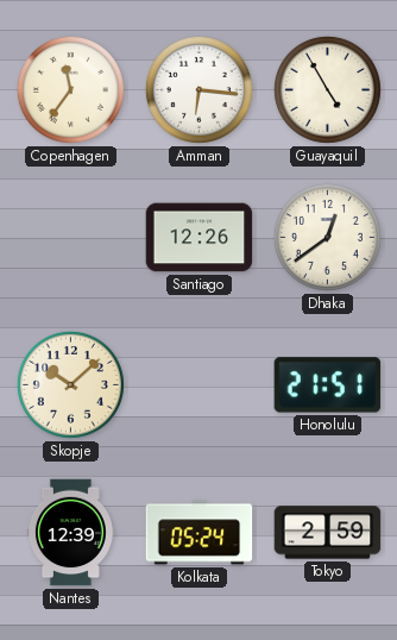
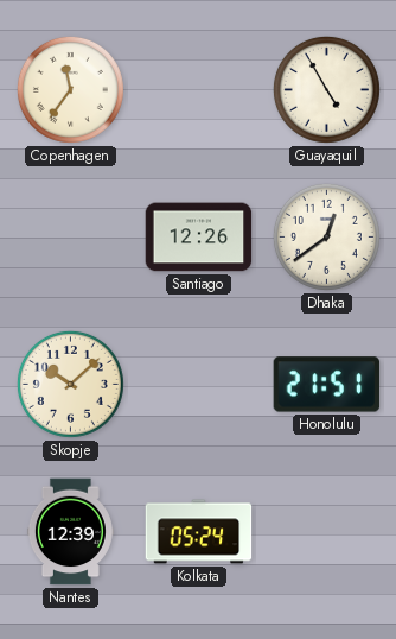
Amman: 6:16 -> none (198, 89)
Tokyo: 2:59 -> none (328, 533)
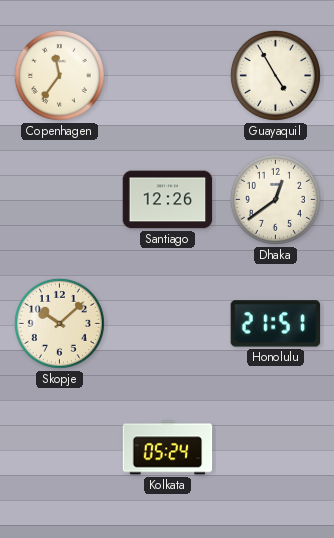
Nantes: 12:39 -> none (70, 532)
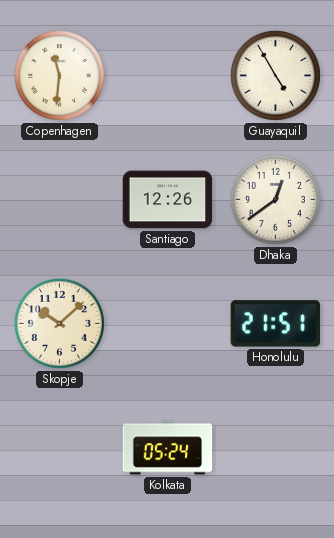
Copenhagen: 11:36 -> 11:31 (59, 75)
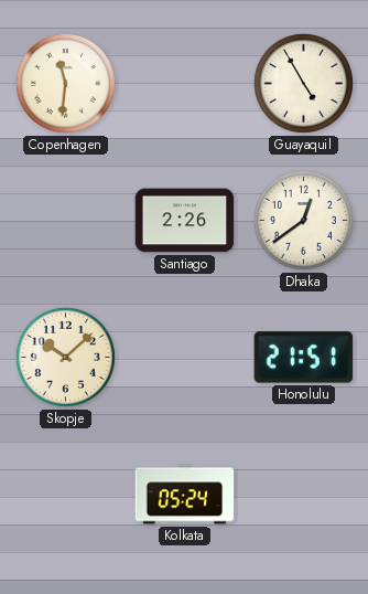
Santiago: 12:26 -> 2:26 (185, 221)
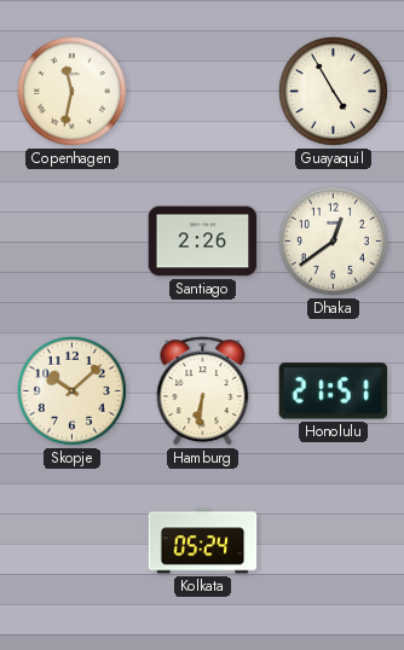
Copenhagen: 11:31 -> 11:32 (71, 91)
Hamburg: none -> 6:31 (203, 391)
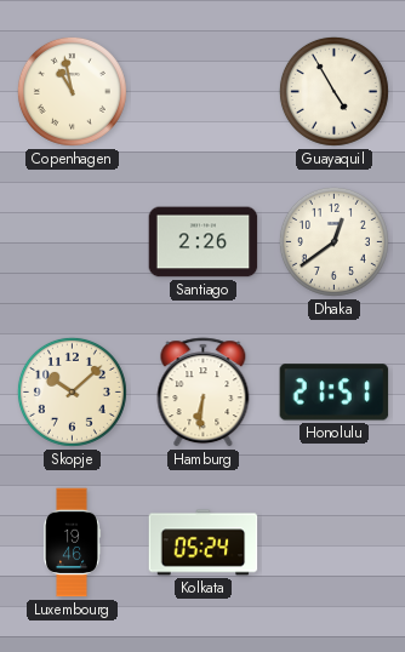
Copenhagen: 11:32 -> 10:58 (72, 91)
Luxembourg: none -> 19:46 (73, 543)
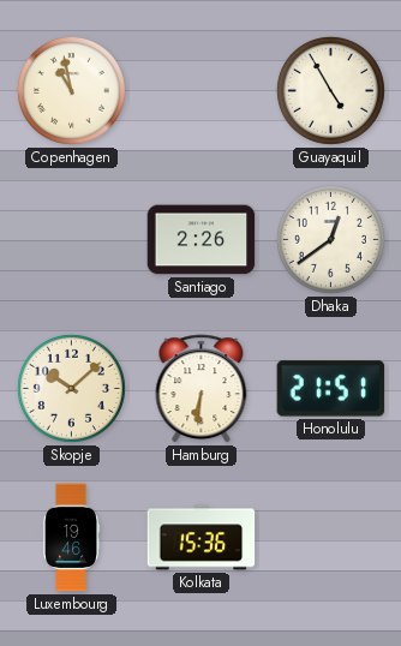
Kolkata: 05:24 -> 15:36 (202, 538)
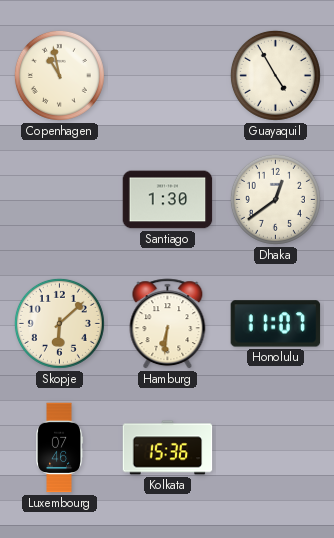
Santiago: 2:26 -> 1:30 (168, 200)
Skopje: 10:08 -> 6:08 (59, 323)
Honolulu: 21:51 -> 11:07 (276, 324)
Luxembourg: 19:46 -> 07:46 (60, 448)
